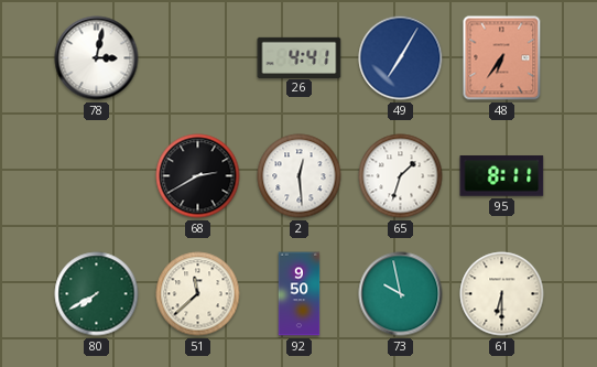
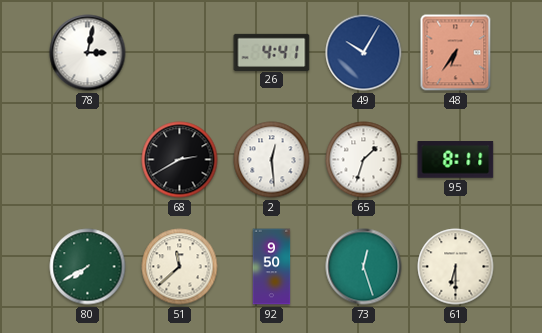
49: 7:05 -> 10:05 (364, 53)
73: 9:58 -> 12:27 (364, 267)
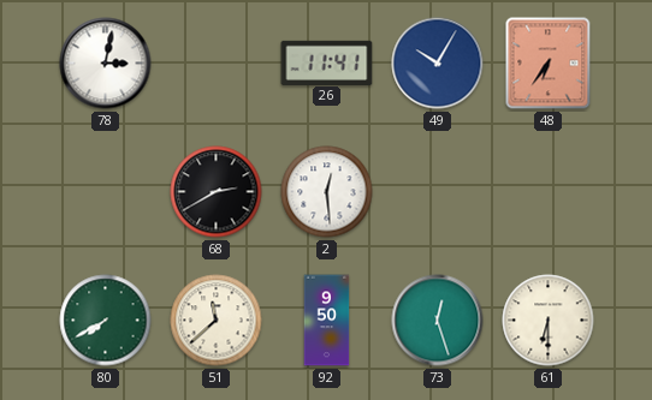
26: 4:41 -> 11:41 (327, 62)
65: 1:33 -> none (364, 160)
95: 8:11 -> none (456, 160)
